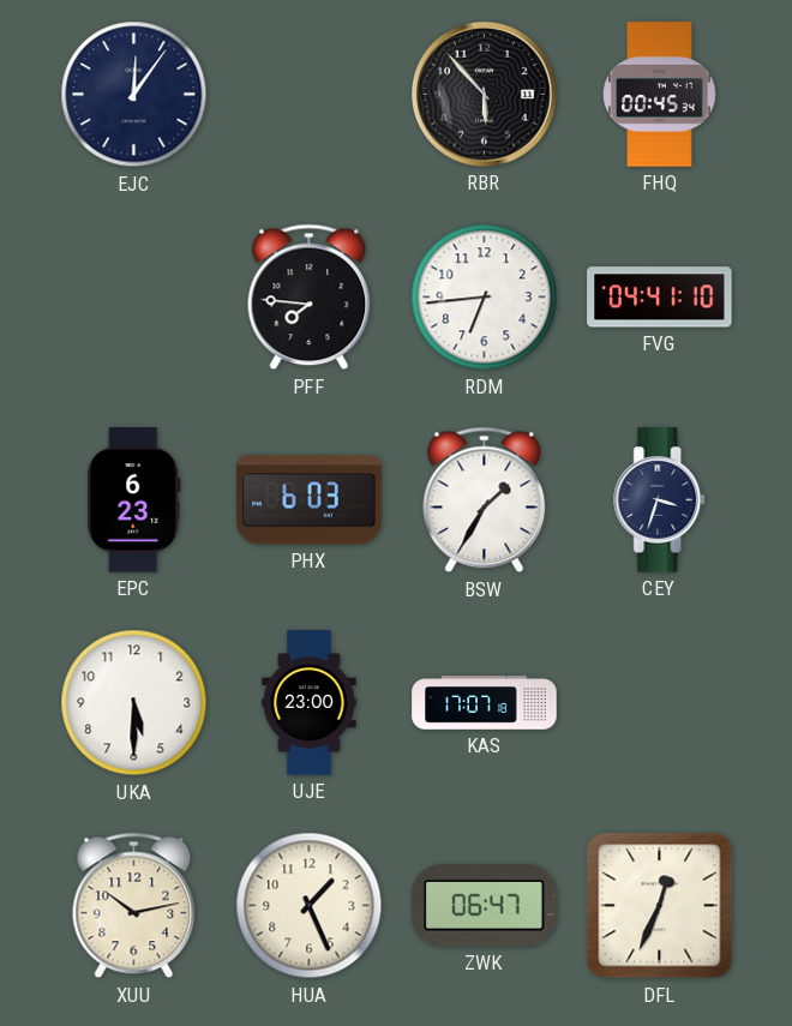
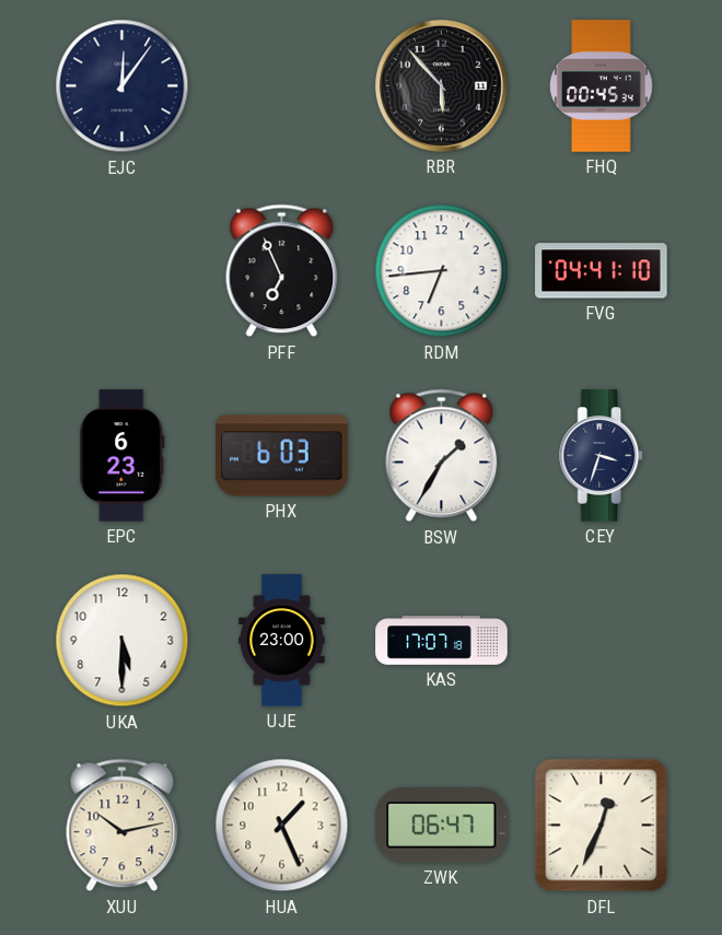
PFF: 7:46 -> 6:56 (282, 271)
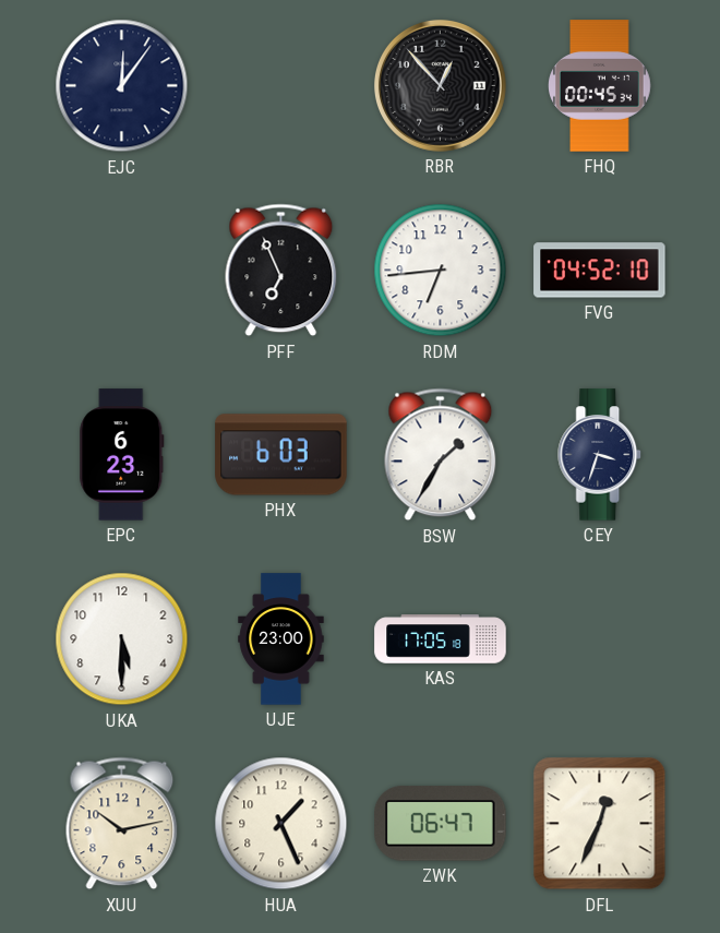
RBR: 5:53 -> 12:53 (440, 85)
FVG: 04:41 -> 04:52 (600, 271)
KAS: 17:07 -> 17:05 (441, 639)
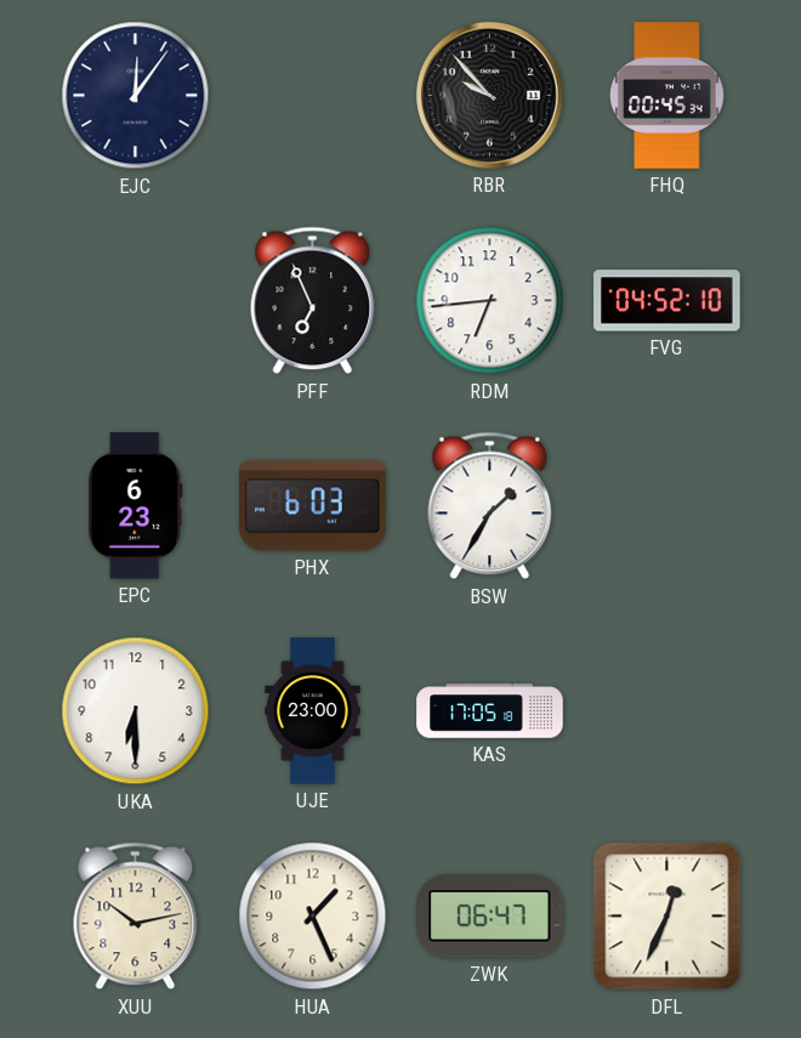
RBR: 12:53 -> 9:53 (489, 95)
CEY: 3:33 -> none (600, 455)
UKA: 5:30 -> 6:30 (136, 711)
